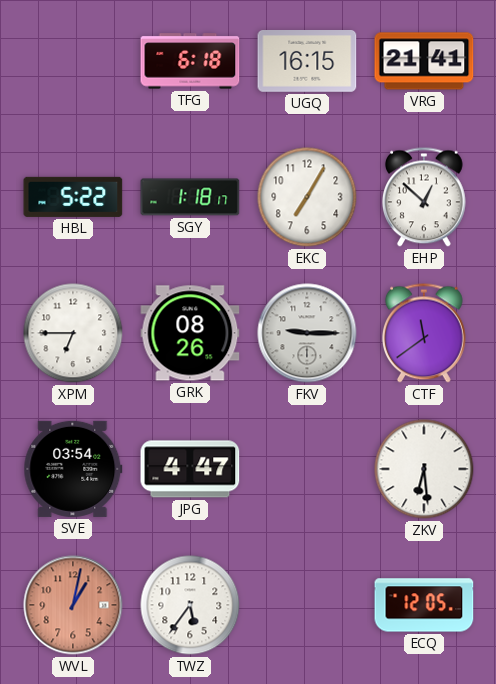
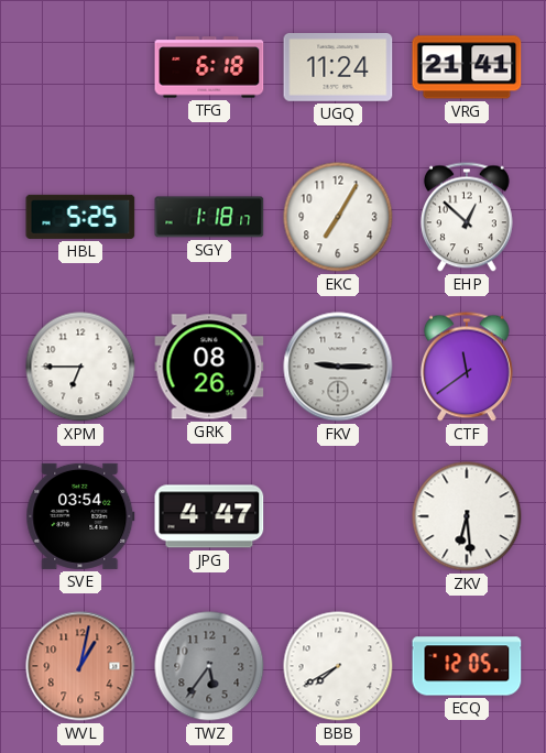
UGQ: 16:15 -> 11:24 (338, 68)
HBL: 5:22 -> 5:25 (80, 217)
TWZ dial: white -> grey (209, 666)
BBB: none -> 7:40 (338, 666)
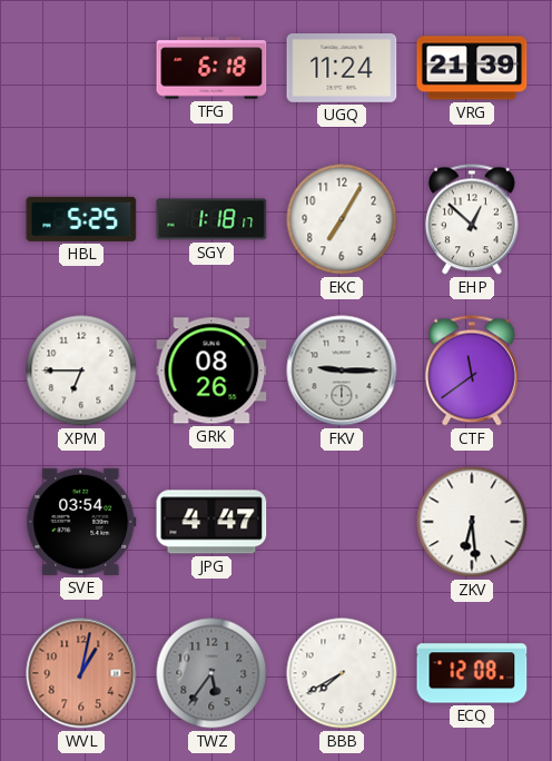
VRG: 21:41 -> 21:39 (472, 68)
ECQ: 12:05 -> 12:08 (472, 673)
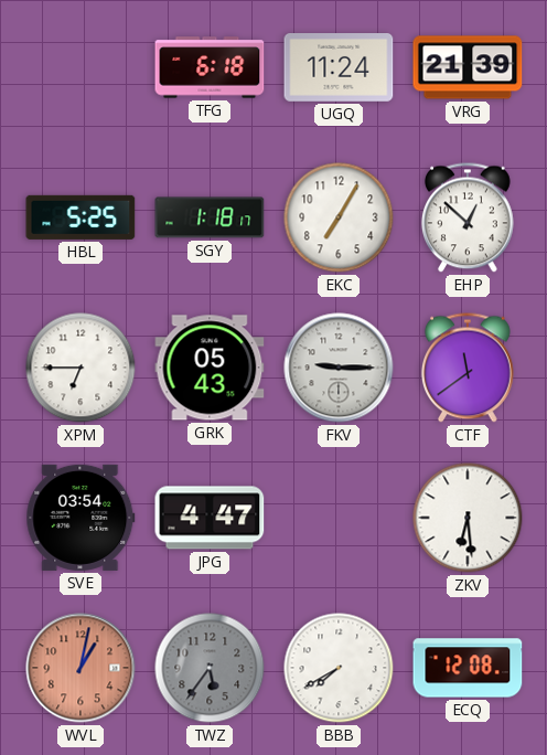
GRK: 08:26 -> 05:43 (210, 368)
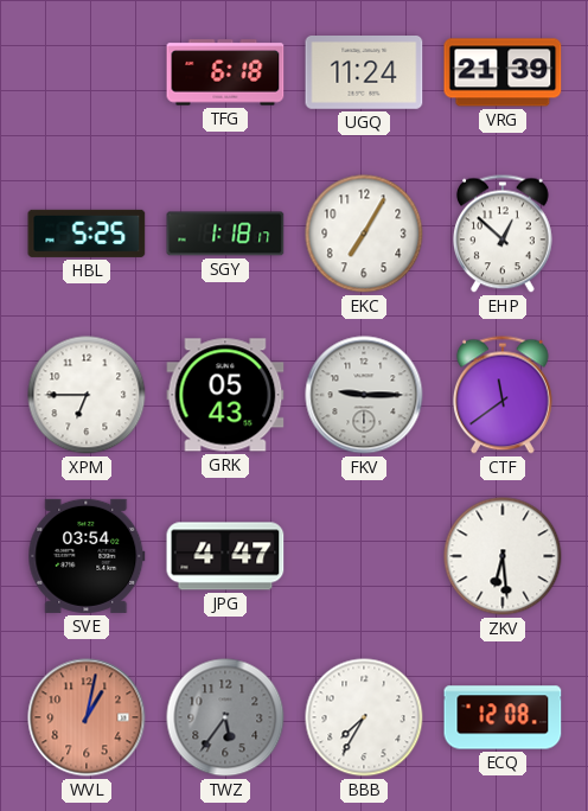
BBB: 7:40 -> 7:35 (364, 717)
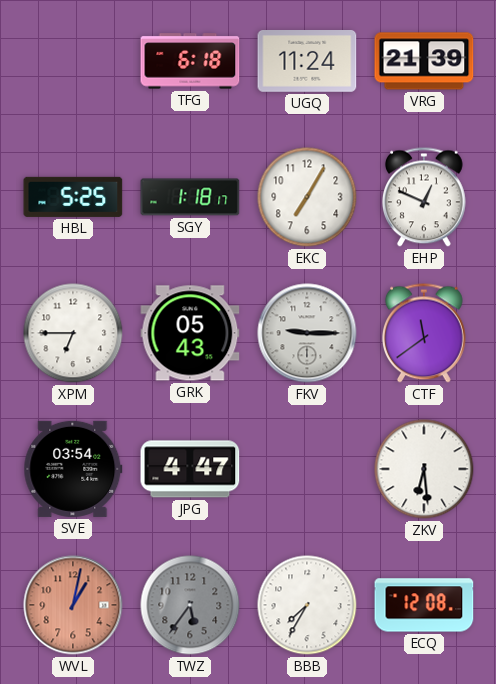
EHP: 12:52 -> 12:49 (425, 197)
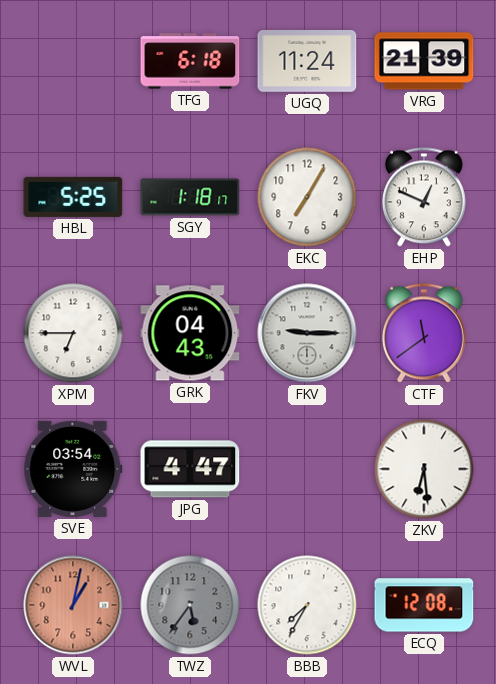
GRK: 05:43 -> 04:43 (190, 333)
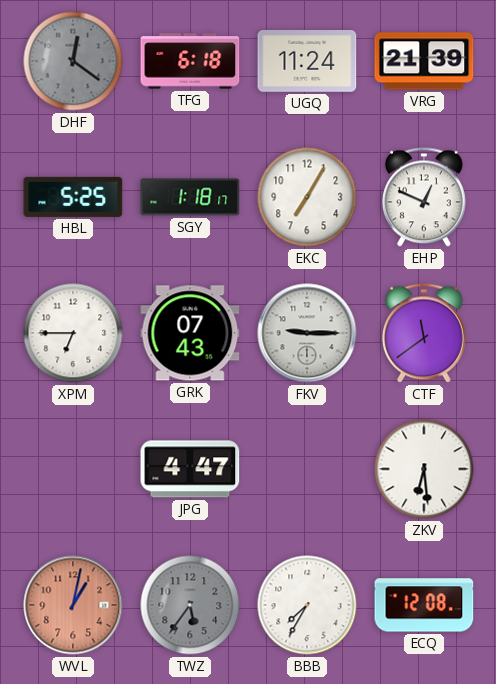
DHF: none -> 12:21 (73, 61)
GRK: 04:43 -> 07:43 (190, 333)
SVE: 03:54 -> none (73, 469)
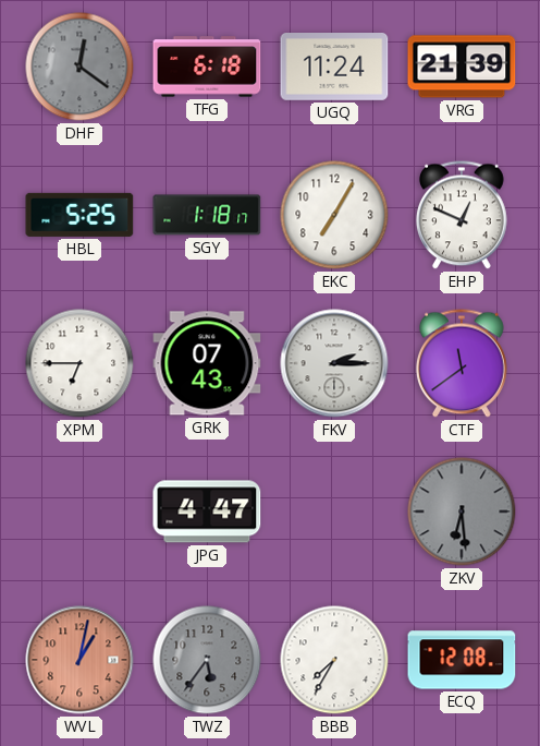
FKV: 9:15 -> 2:15 (334, 363)
ZKV dial: white -> grey (462, 512)
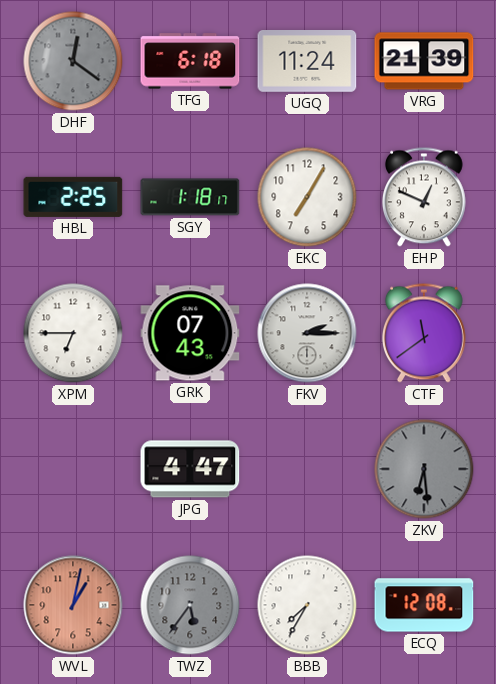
HBL: 5:25 -> 2:25 (73, 197)
